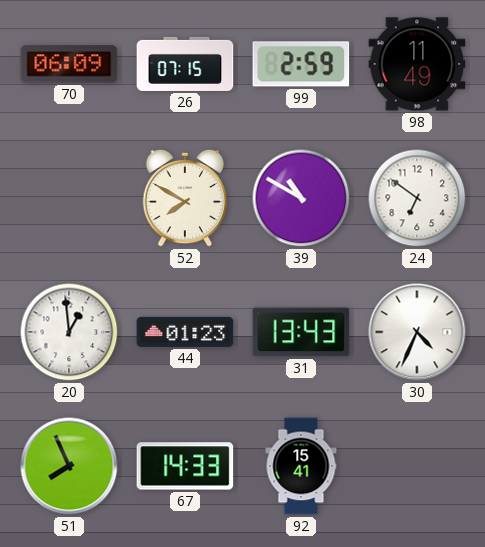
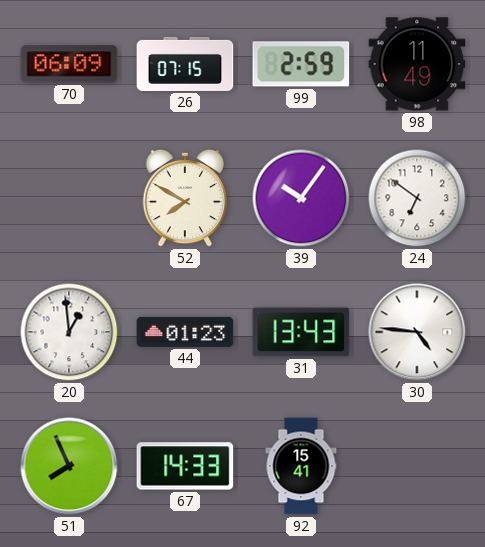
39: 10:50 -> 10:06 (301, 198)
30: 4:34 -> 4:46 (417, 332)
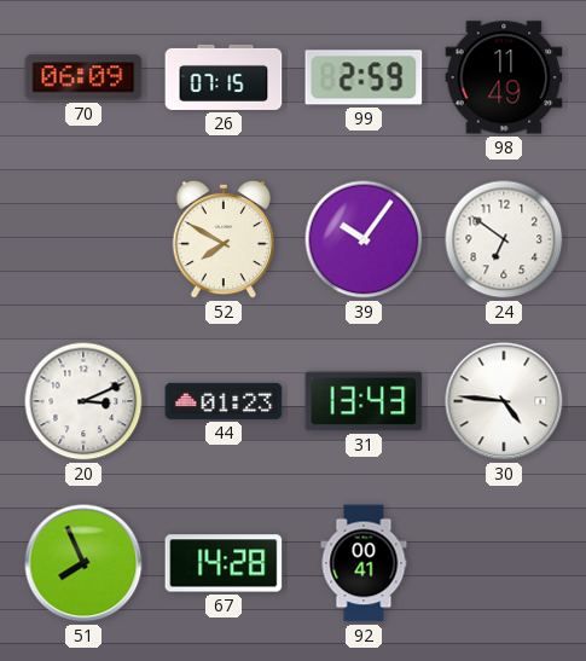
20: 12:59 -> 3:11 (83, 401)
67: 14:33 -> 14:28 (224, 563)
92: 15:41 -> 00:41 (364, 563)
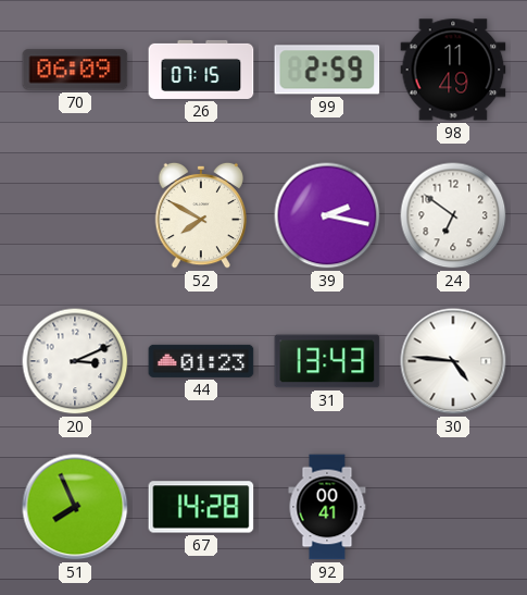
39: 10:06 -> 2:17 (327, 215)
